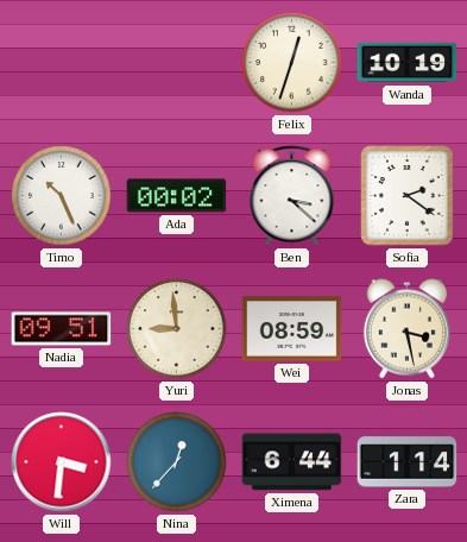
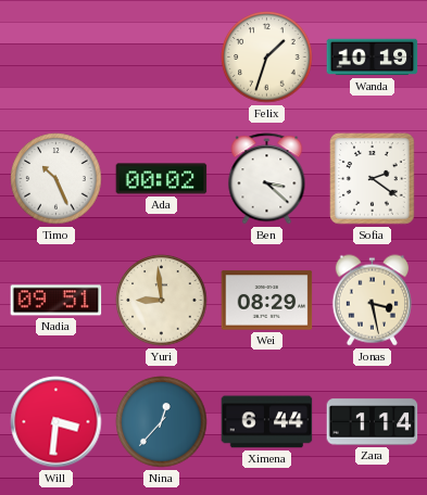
Felix: 12:33 -> 1:33 (267, 58)
Wei: 08:59 -> 08:29 (267, 301)
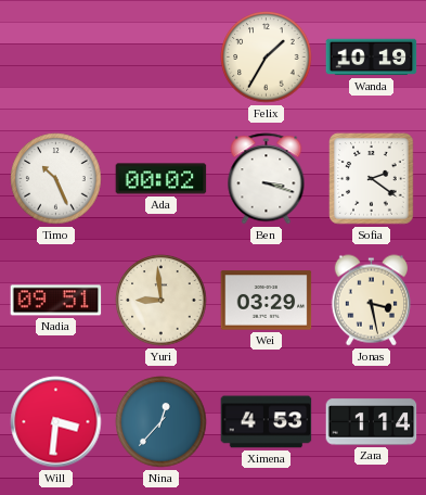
Felix: 1:33 -> 1:35 (267, 58)
Ben: 3:22 -> 3:18 (267, 179)
Wei: 08:29 -> 03:29 (267, 301)
Ximena: 6:44 -> 4:53 (267, 422)
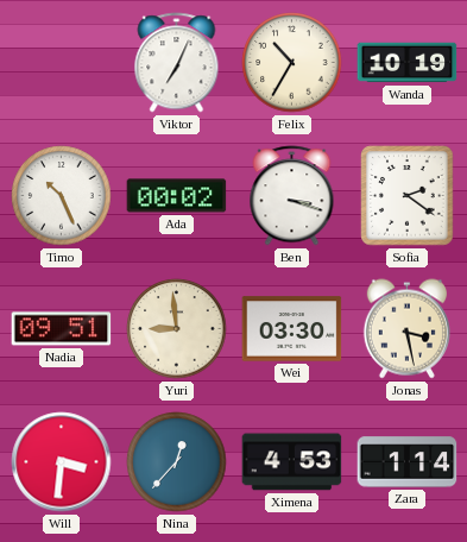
Viktor: none -> 7:04 (177, 63)
Felix: 1:35 -> 10:35 (292, 63)
Wei: 03:29 -> 03:30 (292, 329)
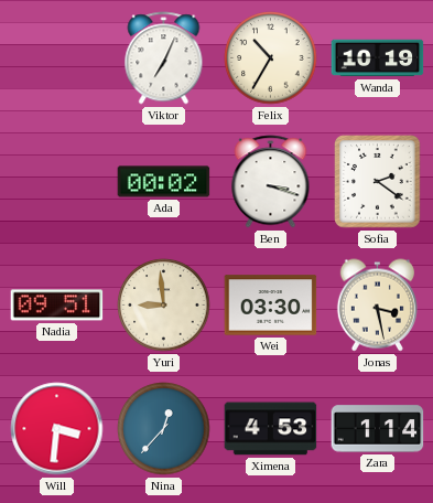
Timo: 10:26 -> none (62, 196)
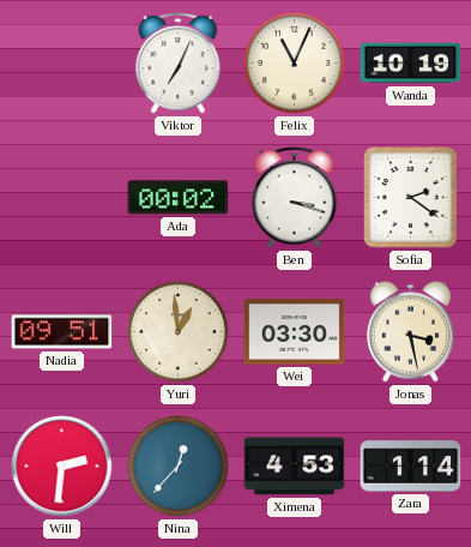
Felix: 10:35 -> 11:04 (295, 64)
Yuri: 8:59 -> 12:59 (179, 332)
Will: 3:31 -> 2:31 (62, 467)
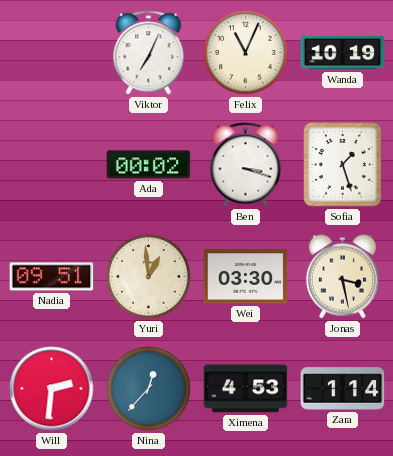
Sofia: 2:21 -> 1:27 (343, 165)
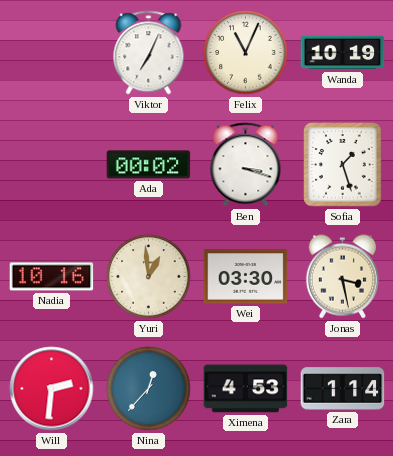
Nadia: 09:51 -> 10:16 (52, 277)
